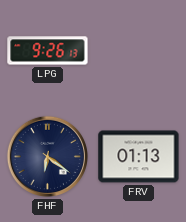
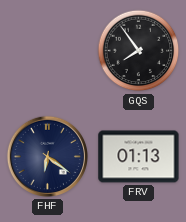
LPG: 9:26 -> none (48, 51)
GQS: none -> 7:54 (139, 51)
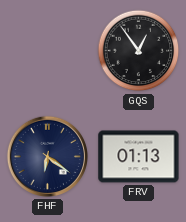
GQS: 7:54 -> 12:54 (139, 51)
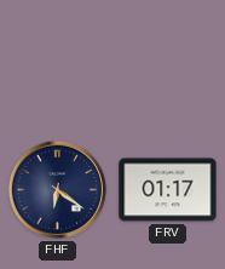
GQS: 12:54 -> none (139, 51)
FRV: 01:13 -> 01:17 (168, 190)
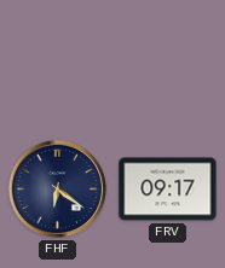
FRV: 01:17 -> 09:17 (168, 190)
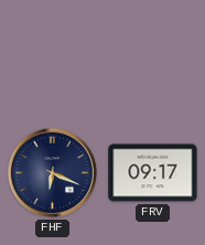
FHF: 6:21 -> 6:19 (52, 172)
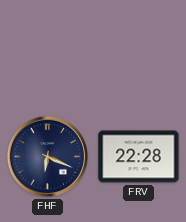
FRV: 09:17 -> 22:28 (139, 157)
